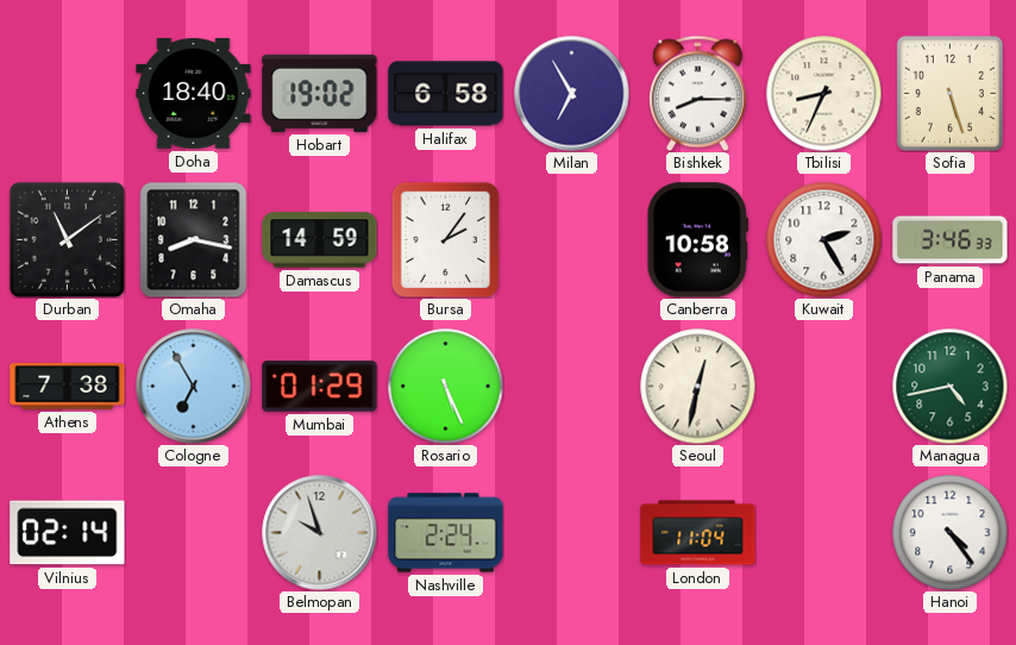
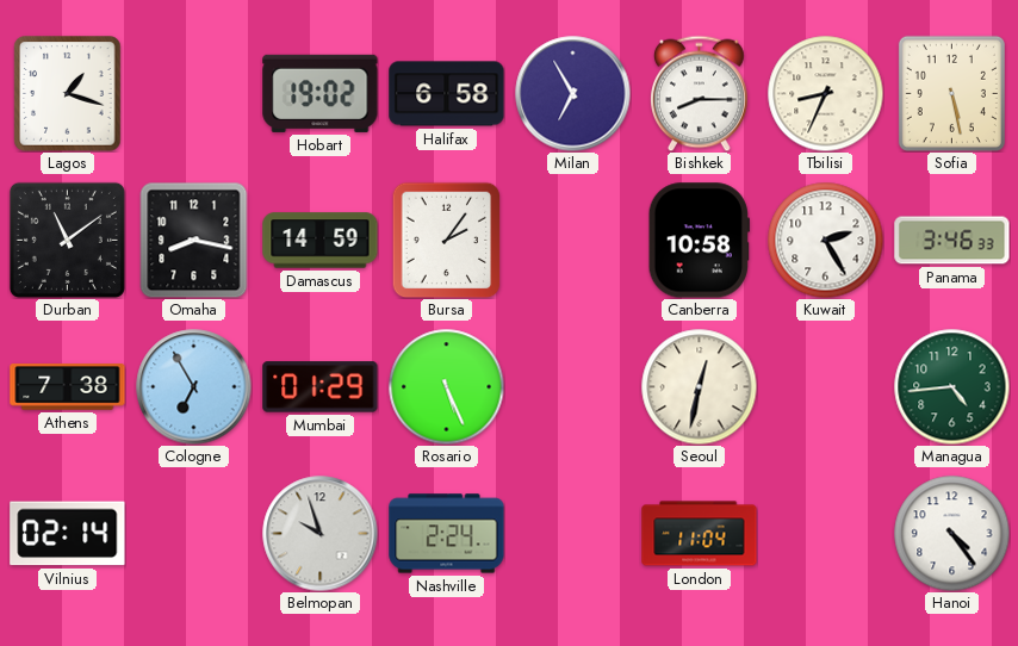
Lagos: none -> 1:18 (68, 94)
Doha: 18:40 -> none (194, 94)
Sofia: 5:27 -> 5:28 (951, 93)
Managua: 4:43 -> 4:44 (951, 386)
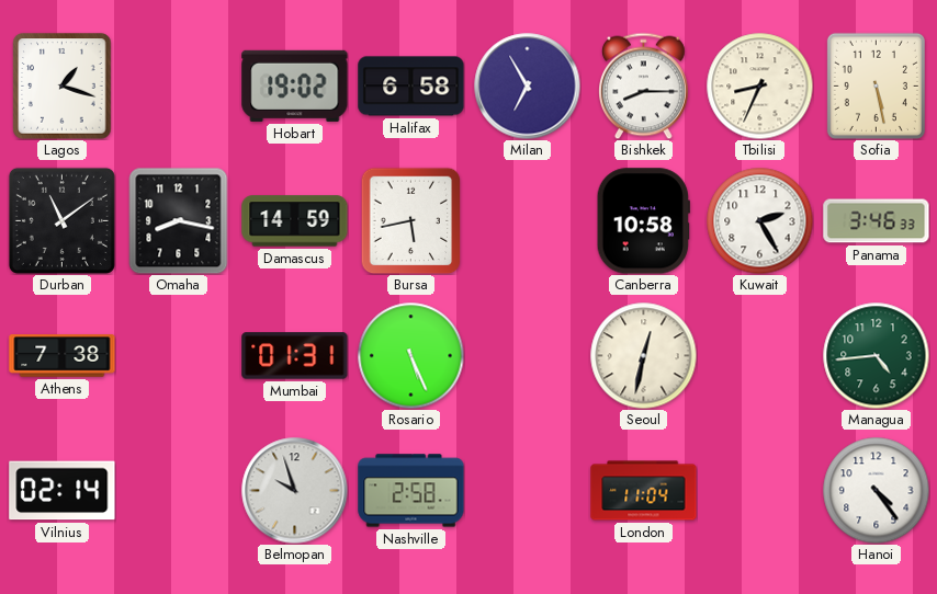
Bursa: 2:06 -> 5:43 (411, 220)
Cologne: 6:55 -> none (194, 387)
Mumbai: 01:29 -> 01:31 (295, 356)
Nashville: 2:24 -> 2:58 (411, 491)
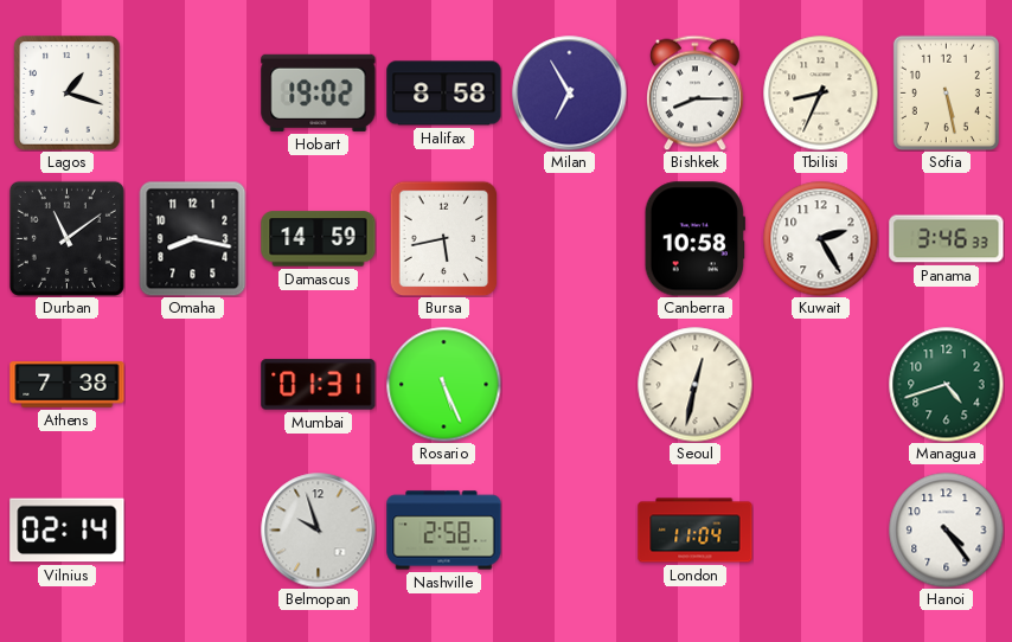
Halifax: 6:58 -> 8:58 (444, 94)
Managua: 4:44 -> 4:42 (946, 384)
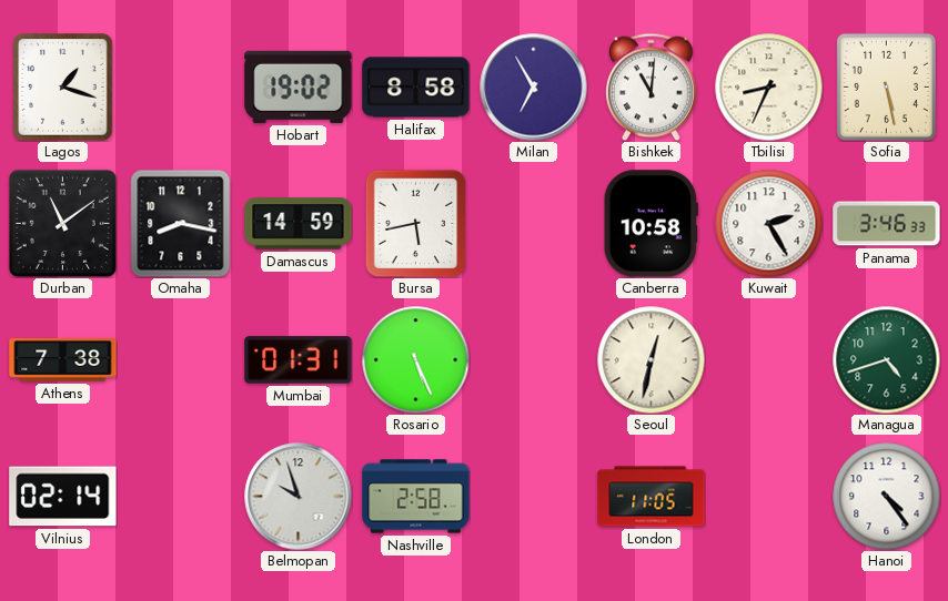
Bishkek: 8:15 -> 11:01 (652, 86)
London: 11:04 -> 11:05 (652, 497)
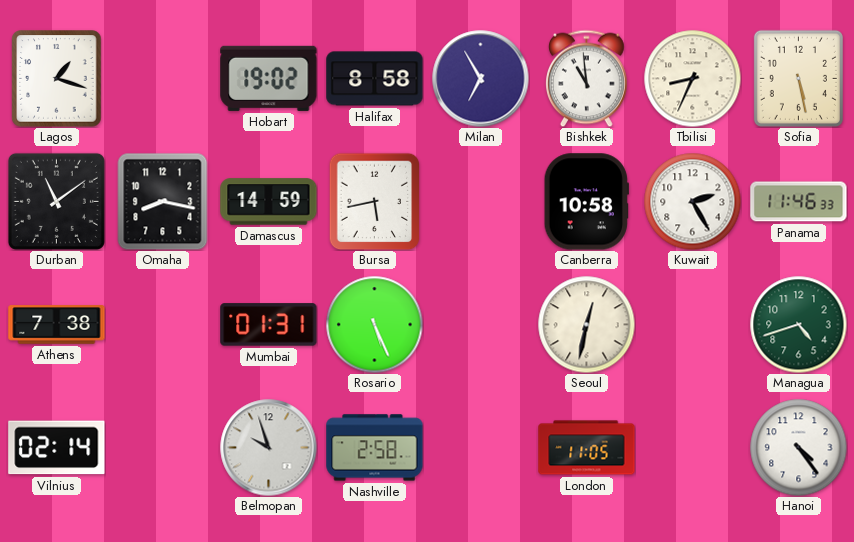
Bishkek: 11:01 -> 10:59 (587, 78)
Panama: 3:46 -> 11:46 (799, 202)
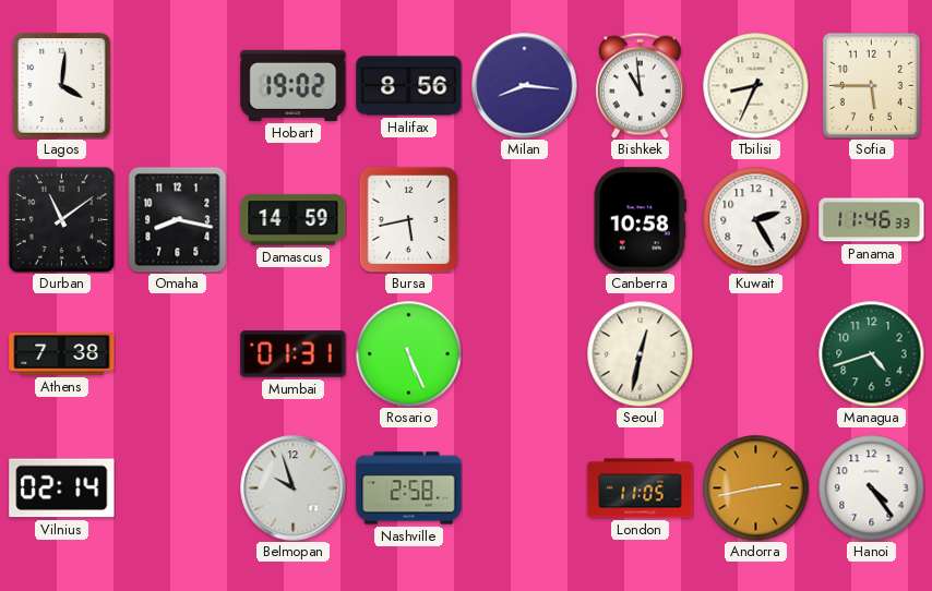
Lagos: 1:18 -> 4:01 (62, 86)
Halifax: 8:58 -> 8:56 (409, 86)
Milan: 6:55 -> 8:16 (525, 86)
Sofia: 5:28 -> 5:45 (871, 85)
Andorra: none -> 2:43 (755, 487)
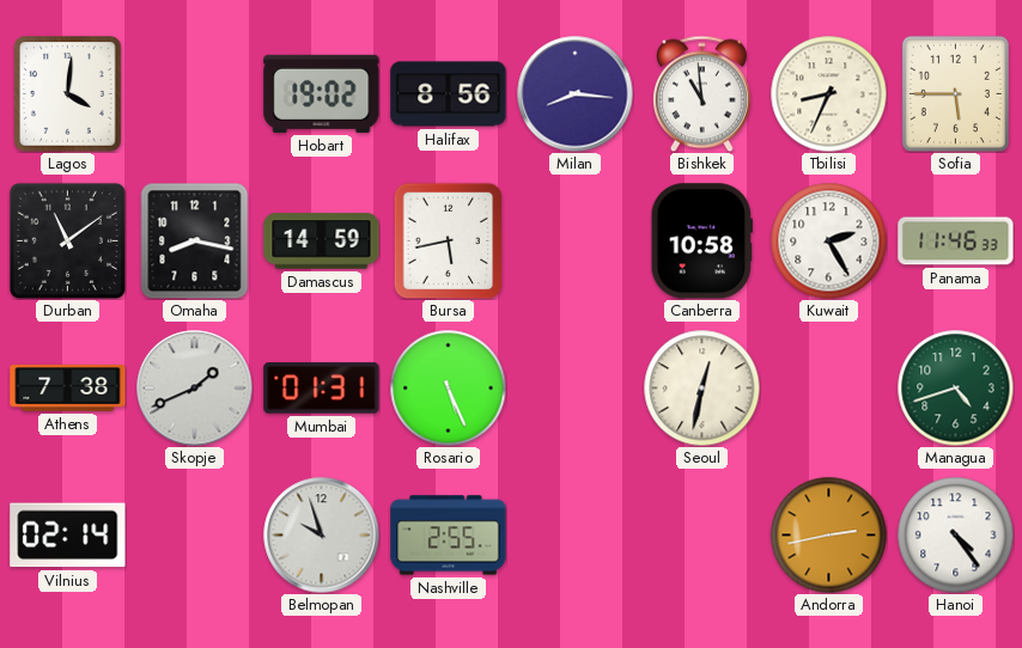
Skopje: none -> 1:41 (195, 389)
Nashville: 2:58 -> 2:55 (449, 536)
London: 11:05 -> none (641, 489)
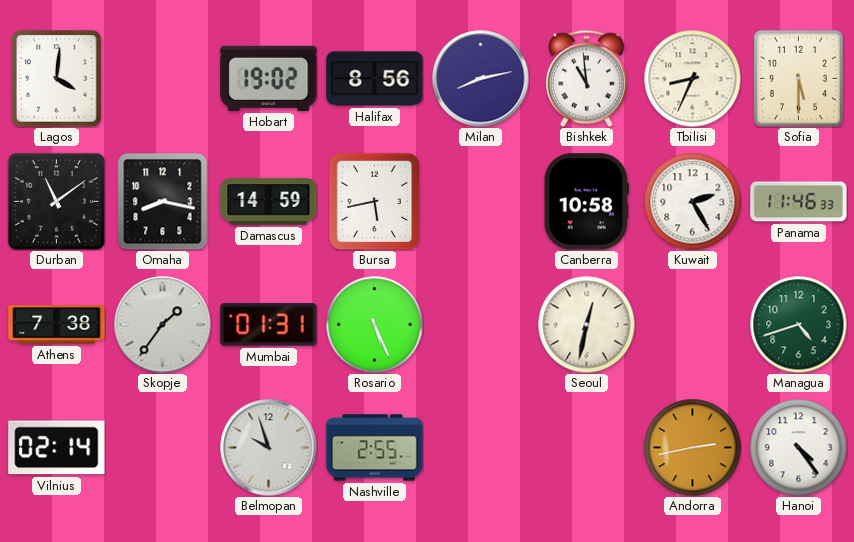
Milan: 8:16 -> 8:13 (481, 79)
Sofia: 5:45 -> 5:30 (798, 78)
Skopje: 1:41 -> 1:36 (163, 325)
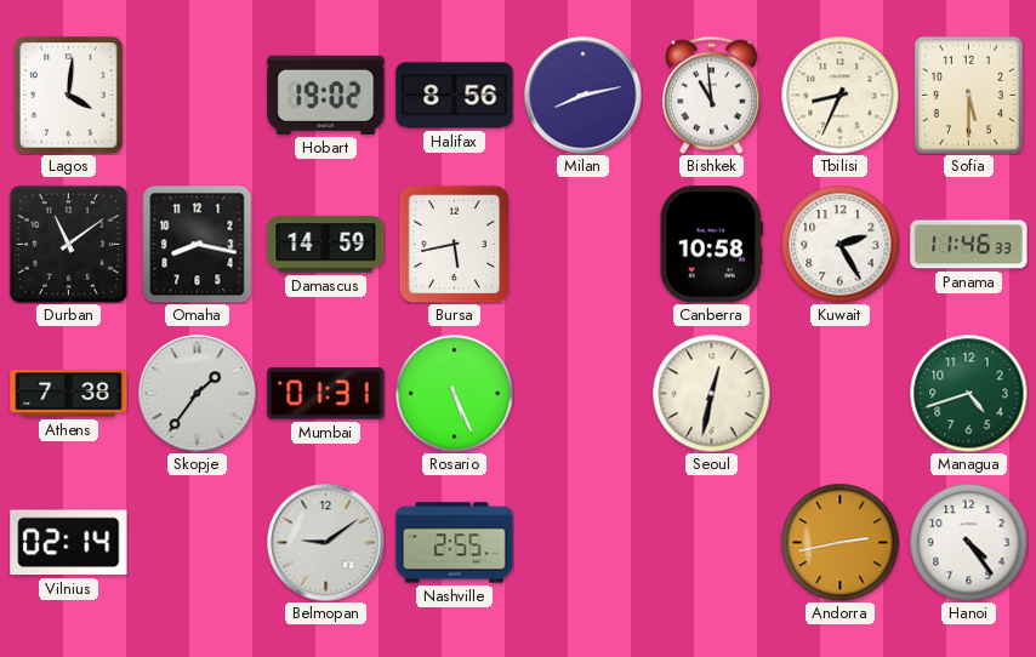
Belmopan: 9:57 -> 9:09 (326, 543)
